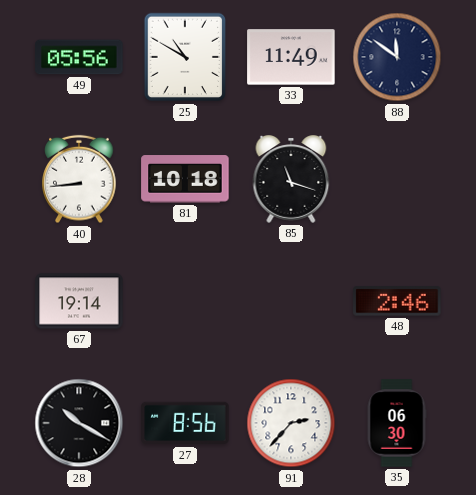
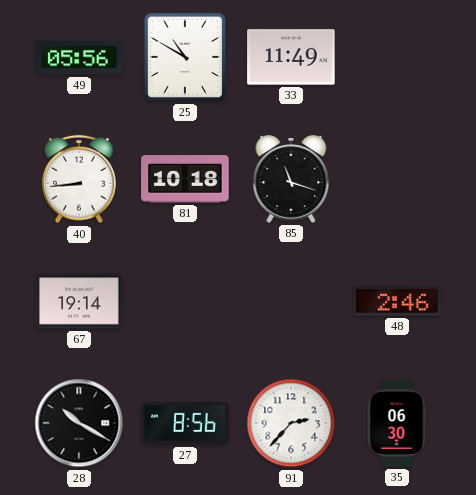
88: 11:51 -> none (397, 57)
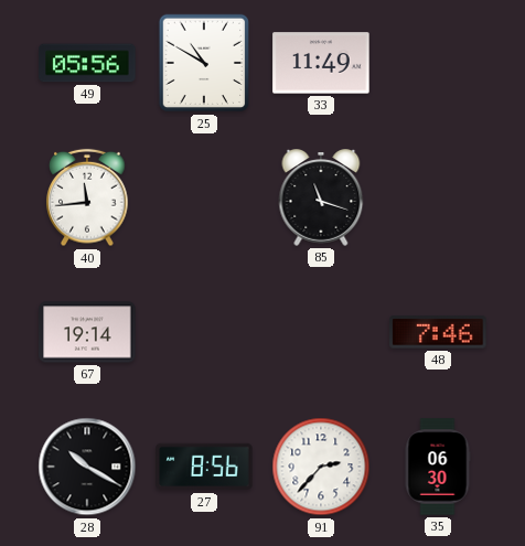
40: 8:44 -> 11:44 (87, 197)
81: 10:18 -> none (185, 179)
48: 2:46 -> 7:46 (438, 332)
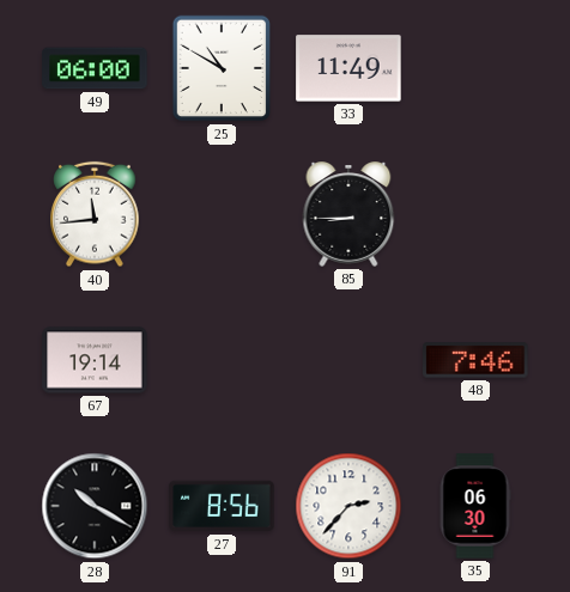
49: 05:56 -> 06:00 (95, 68)
85: 11:18 -> 8:45 (348, 214)
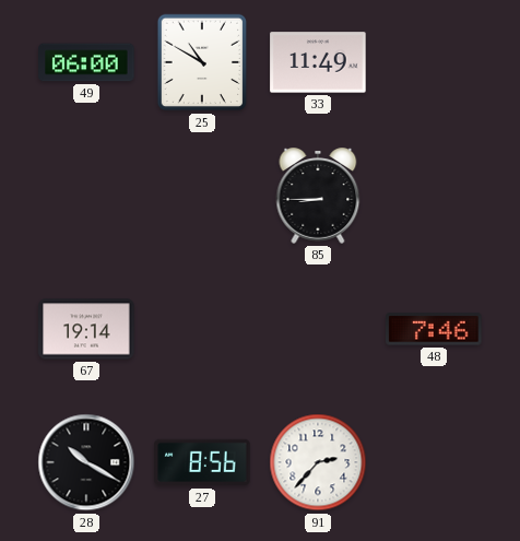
40: 11:44 -> none (95, 214)
35: 06:30 -> none (475, 506)
